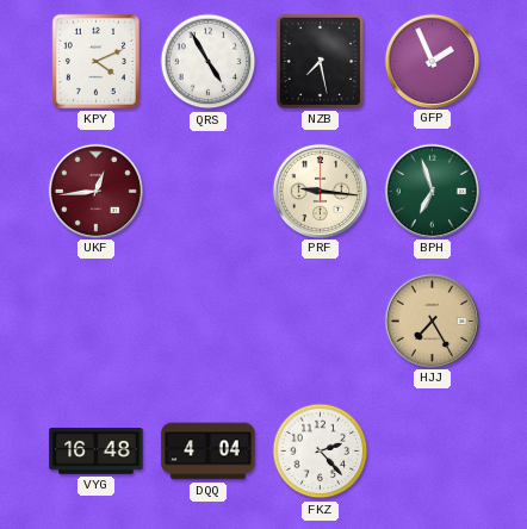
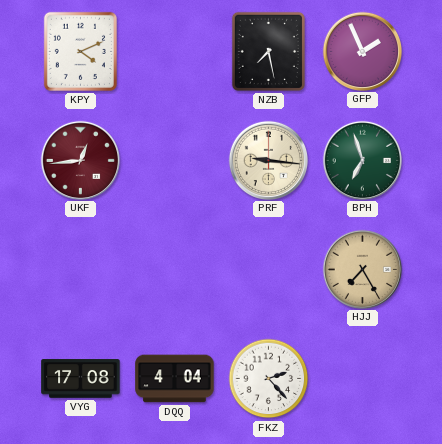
QRS: 4:55 -> none (209, 62)
VYG: 16:48 -> 17:08 (81, 379)
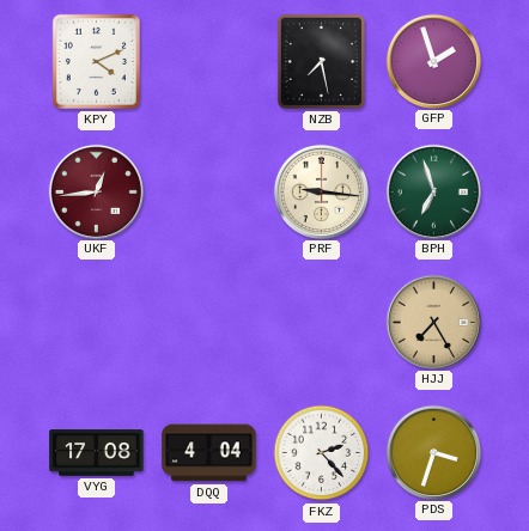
GFP: 1:56 -> 1:57 (433, 61)
PDS: none -> 3:33 (433, 452)
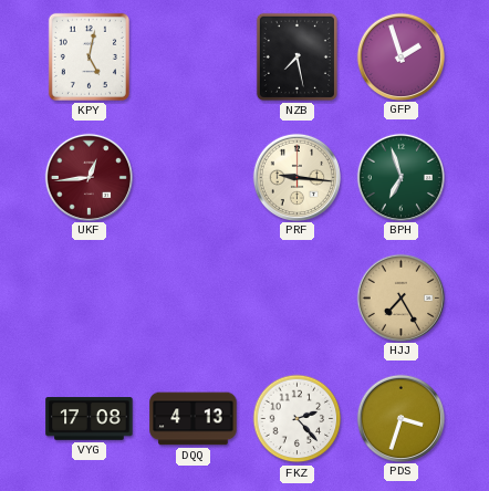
KPY: 4:11 -> 5:02 (89, 56)
DQQ: 4:04 -> 4:13 (194, 419)
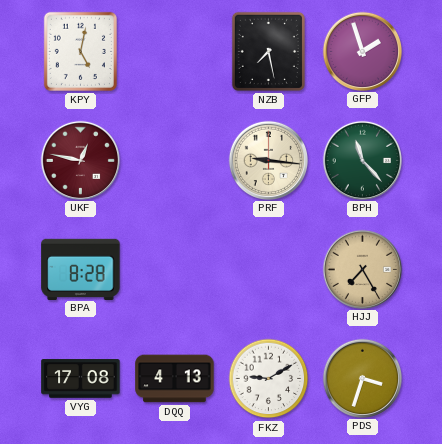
UKF: 12:44 -> 12:47 (80, 160)
BPH: 6:57 -> 11:23 (362, 160)
BPA: none -> 8:28 (81, 269)
FKZ: 2:23 -> 9:10 (269, 379)
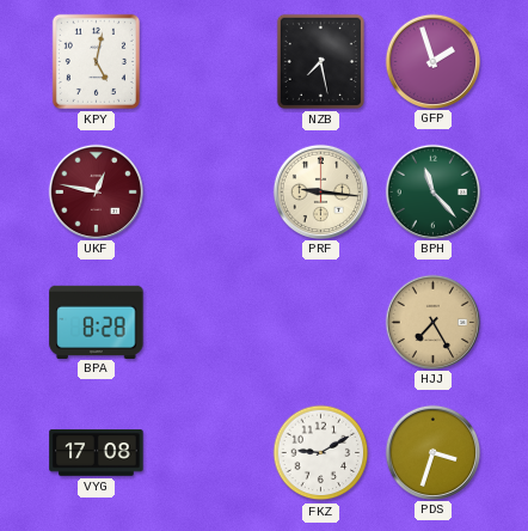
DQQ: 4:13 -> none (175, 379)
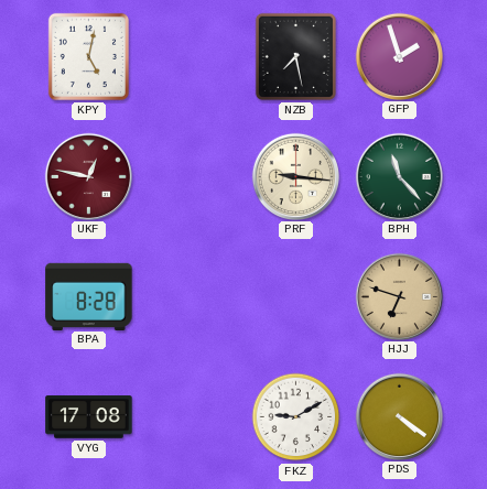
HJJ: 7:25 -> 6:48 (399, 296)
PDS: 3:33 -> 4:21 (399, 416)
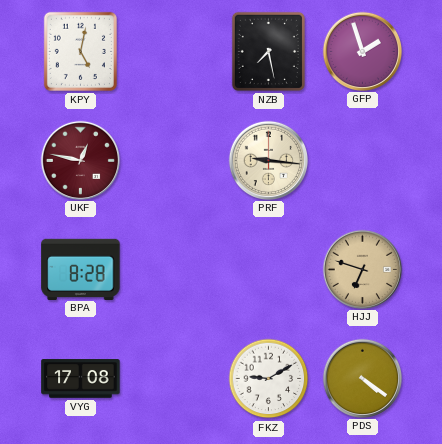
BPH: 11:23 -> none (399, 176)
